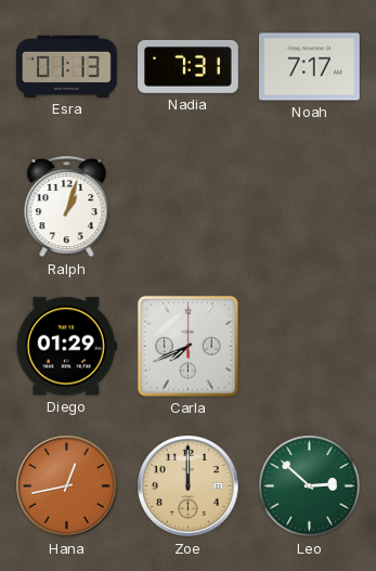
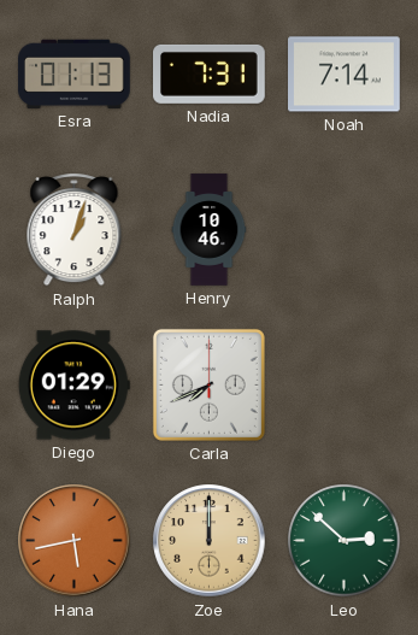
Noah: 7:17 -> 7:14 (345, 75)
Henry: none -> 10:46 (210, 230)
Hana: 12:43 -> 5:43 (75, 541)
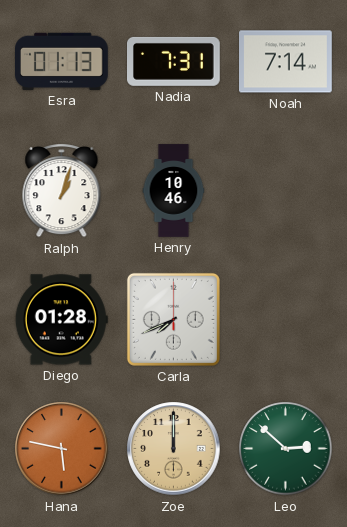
Diego: 01:29 -> 01:28 (61, 320)
Hana: 5:43 -> 5:47 (62, 449)
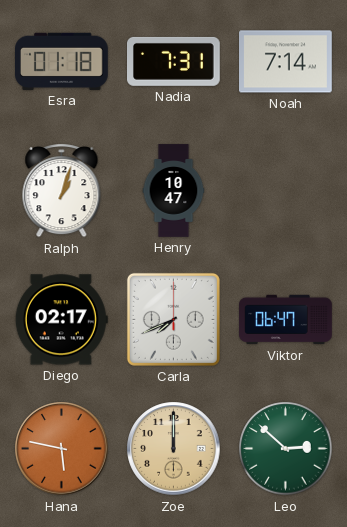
Esra: 01:13 -> 01:18 (62, 61)
Henry: 10:46 -> 10:47 (174, 191)
Diego: 01:28 -> 02:17 (61, 320)
Viktor: none -> 06:47 (286, 320)
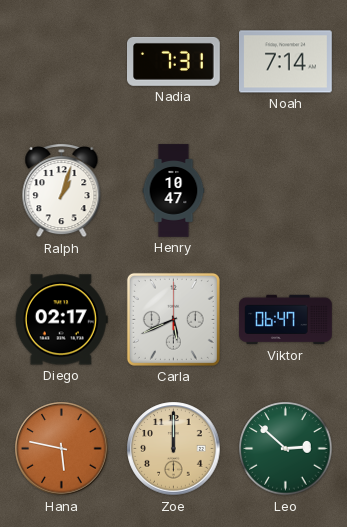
Esra: 01:18 -> none (62, 61)
Carla: 7:41 -> 5:41 (173, 319)
